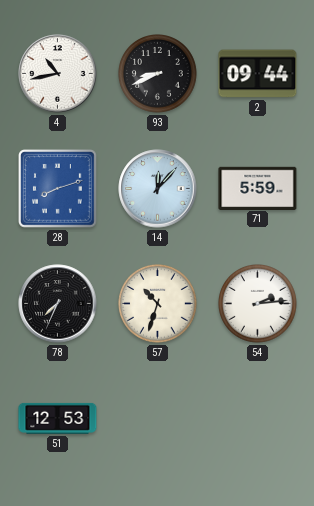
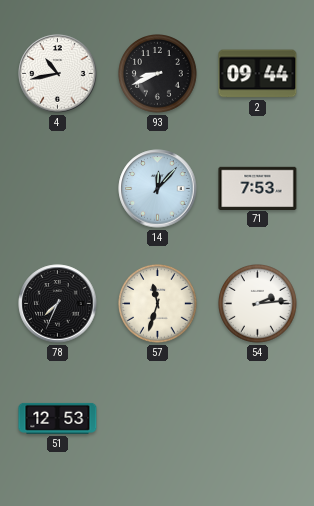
28: 8:12 -> none (58, 189)
71: 5:59 -> 7:53 (258, 188)
57: 10:33 -> 11:33 (158, 304)
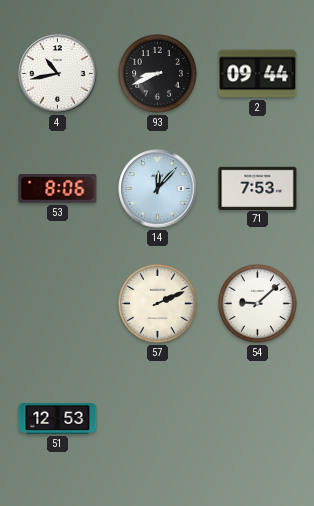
53: none -> 8:06 (58, 189)
78: 7:34 -> none (58, 304)
57: 11:33 -> 2:11 (158, 304)
54: 2:14 -> 9:08 (258, 304)
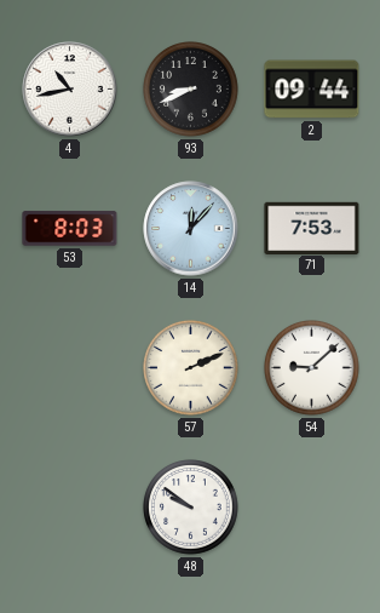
53: 8:06 -> 8:03 (70, 229)
51: 12:53 -> none (58, 418)
48: none -> 9:51 (191, 508)
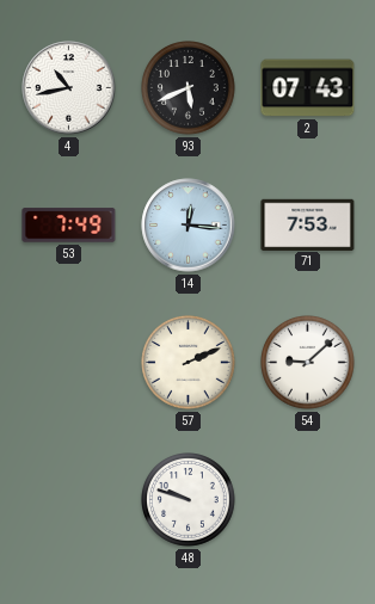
93: 8:41 -> 5:41 (189, 88)
2: 09:44 -> 07:43 (308, 88)
53: 8:03 -> 7:49 (69, 226)
14: 12:07 -> 12:16 (189, 226)
48: 9:51 -> 9:48 (189, 500)
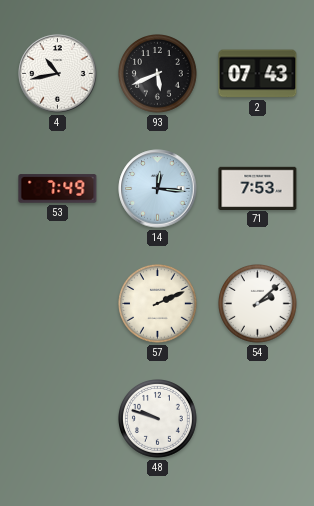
54: 9:08 -> 2:08 (258, 304)
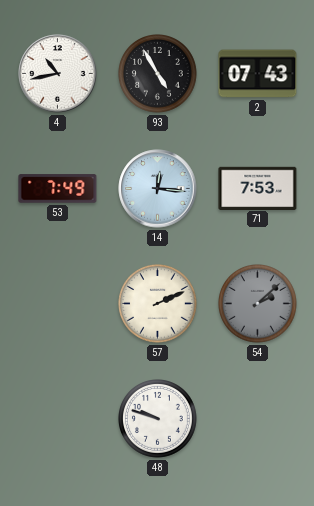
93: 5:41 -> 4:55 (158, 74)
54 dial: white -> grey (258, 304)
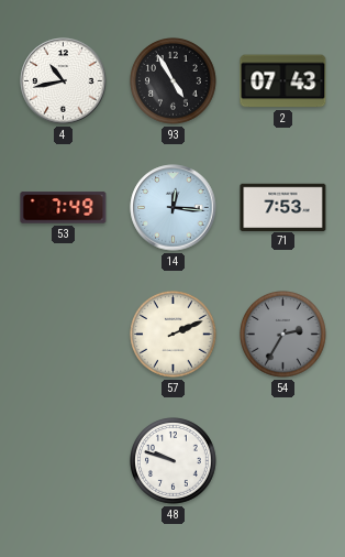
54: 2:08 -> 2:35 (283, 335)
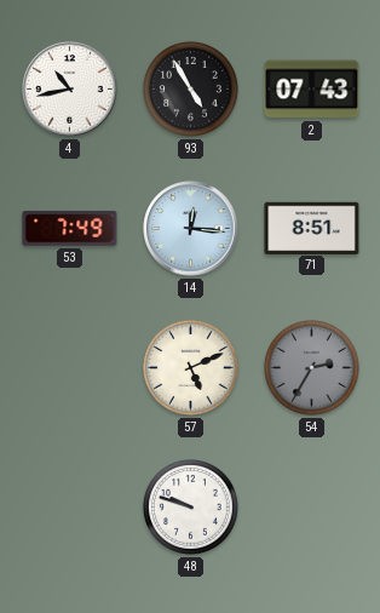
71: 7:53 -> 8:51 (312, 228)
57: 2:11 -> 5:11 (191, 368)
